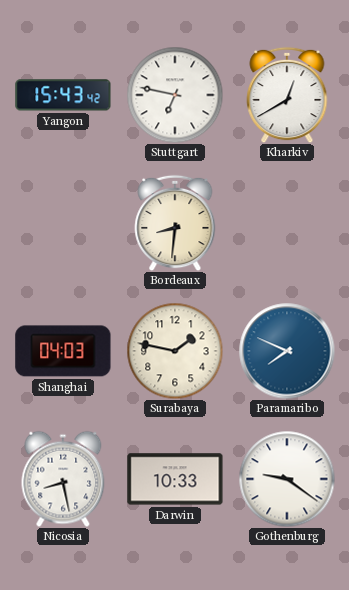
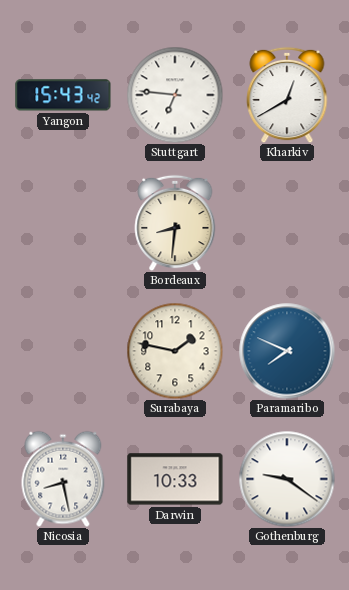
Stuttgart: 6:47 -> 6:46 (175, 95)
Shanghai: 04:03 -> none (63, 351)
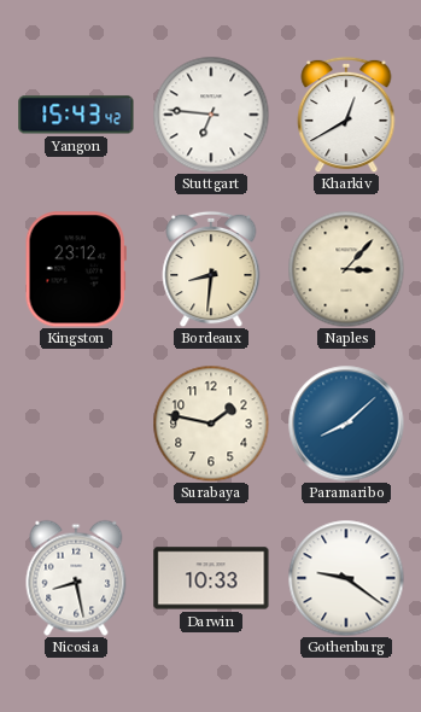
Kingston: none -> 23:12 (76, 269)
Naples: none -> 3:07 (346, 269)
Paramaribo: 7:49 -> 8:08 (346, 424)
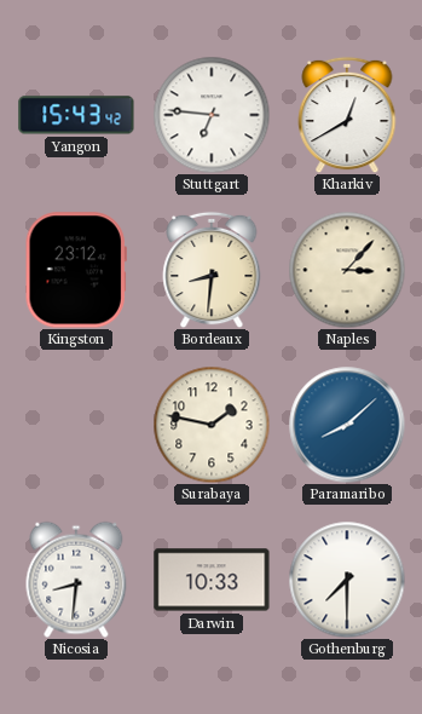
Nicosia: 8:28 -> 8:31 (76, 580)
Gothenburg: 9:21 -> 7:30 (347, 580)
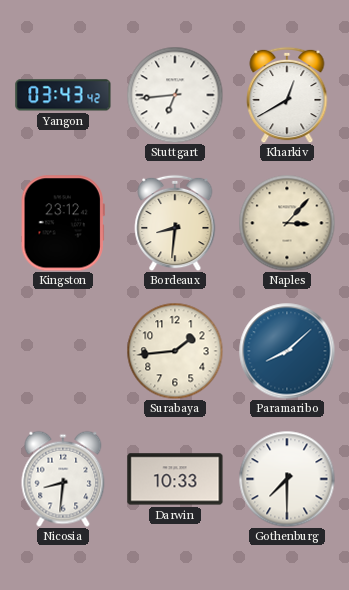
Yangon: 15:43 -> 03:43 (63, 95)
Stuttgart: 6:46 -> 6:44 (175, 95)
Surabaya: 1:47 -> 1:44 (175, 351)
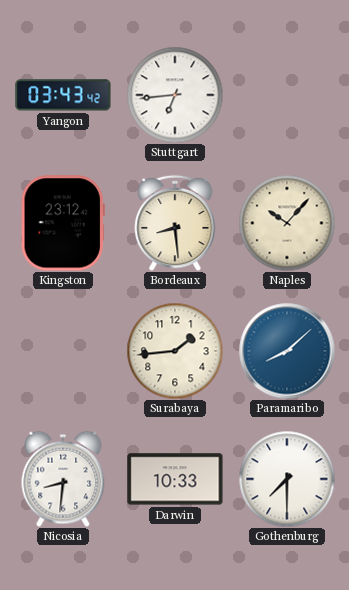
Kharkiv: 12:40 -> none (287, 95)
Bordeaux: 8:31 -> 8:29 (175, 223)
Naples: 3:07 -> 10:07 (287, 223)
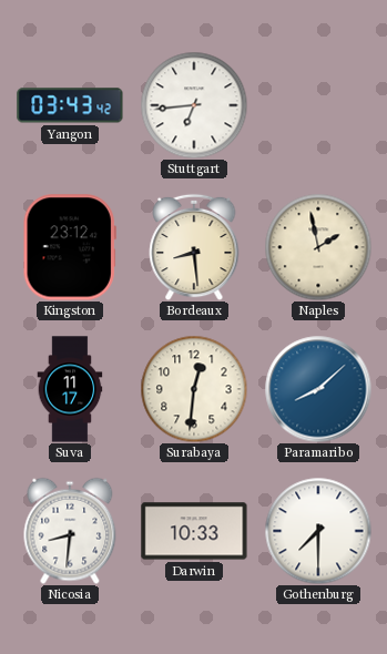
Naples: 10:07 -> 1:58 (318, 247)
Suva: none -> 11:17 (70, 389)
Surabaya: 1:44 -> 12:31 (194, 389)
